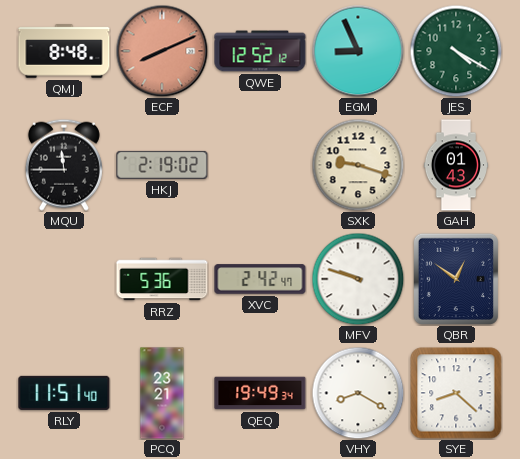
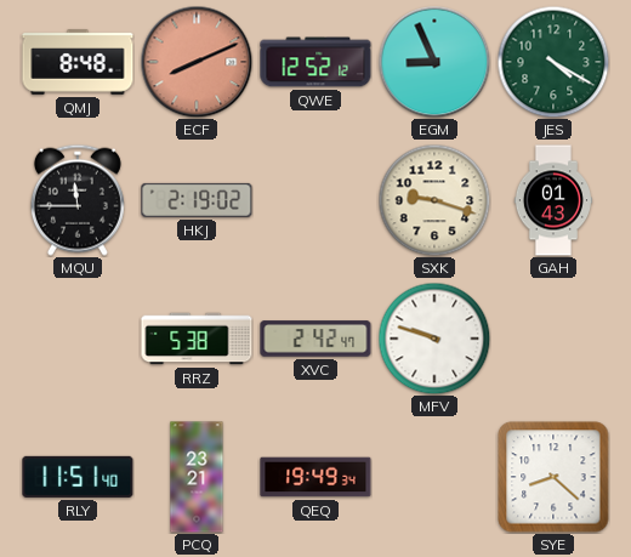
RRZ: 5:36 -> 5:38 (197, 339)
QBR: 12:51 -> none (456, 279)
VHY: 8:20 -> none (358, 393)
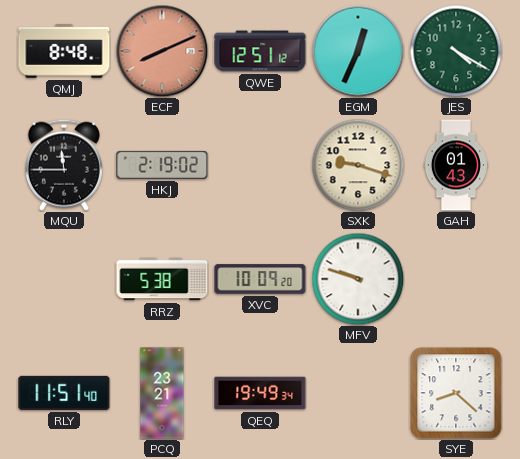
QWE: 12:52 -> 12:51 (260, 51)
EGM: 8:56 -> 12:34 (358, 51)
XVC: 2:42 -> 10:09 (260, 279)
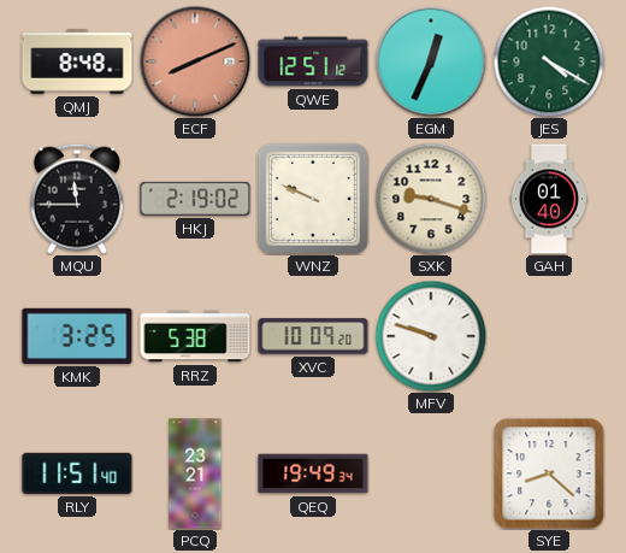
WNZ: none -> 9:49 (313, 199)
GAH: 01:43 -> 01:40 (548, 199)
KMK: none -> 3:25 (77, 336)
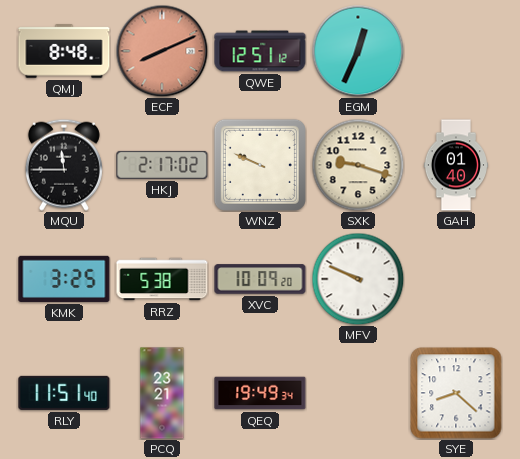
JES: 4:20 -> none (549, 61)
HKJ: 2:19 -> 2:17 (162, 165)
MFV: 9:48 -> 9:49 (358, 279)
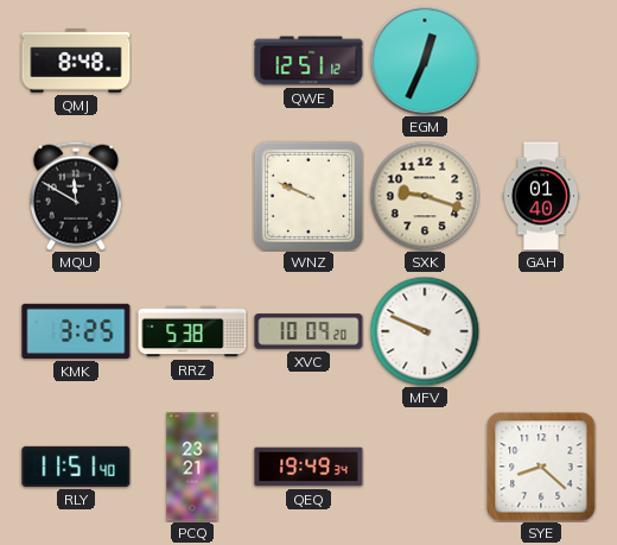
ECF: 8:11 -> none (162, 51)
MQU: 11:45 -> 11:50 (76, 196)
HKJ: 2:17 -> none (162, 165)
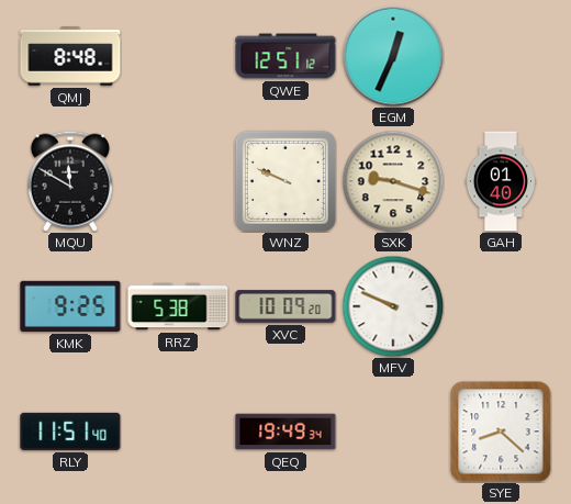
KMK: 3:25 -> 9:25 (70, 306)
PCQ: 23:21 -> none (192, 467)
